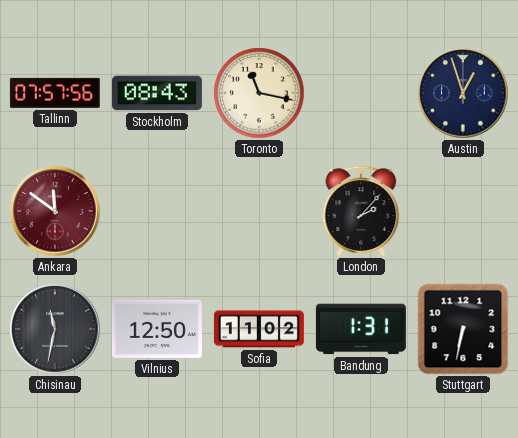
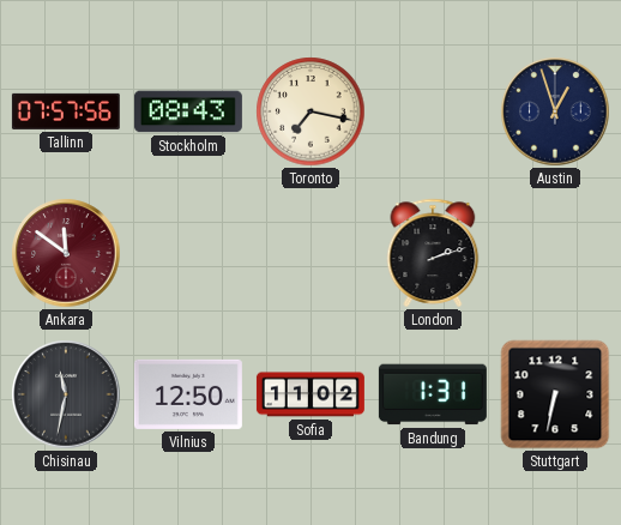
Toronto: 11:17 -> 7:17 (310, 111)
London: 2:07 -> 2:12 (433, 253)
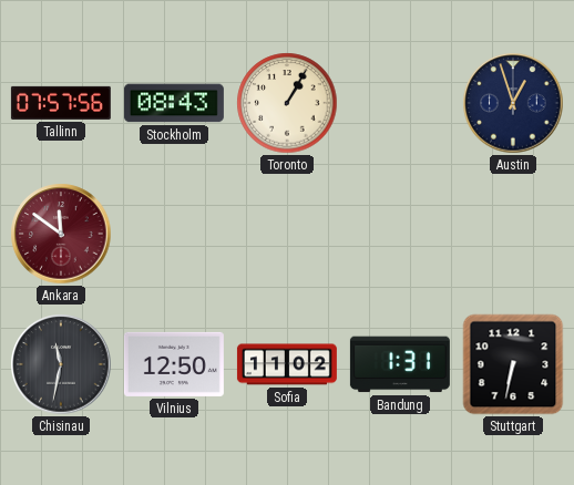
Toronto: 7:17 -> 1:05 (287, 103)
London: 2:12 -> none (433, 253)
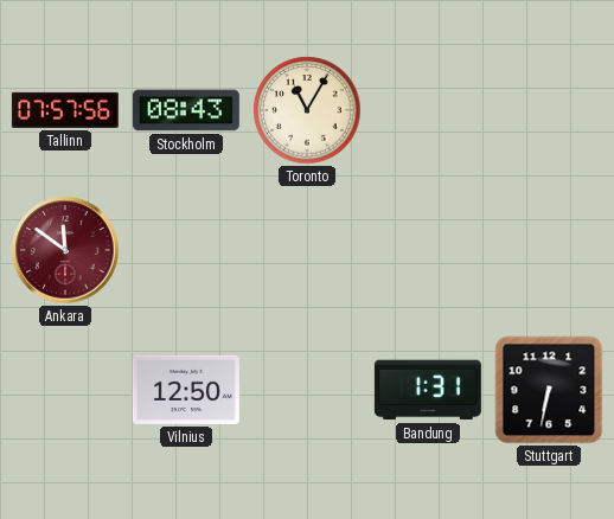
Toronto: 1:05 -> 11:05 (307, 110)
Austin: 12:57 -> none (513, 103)
Chisinau: 11:32 -> none (61, 364)
Sofia: 11:02 -> none (287, 364)
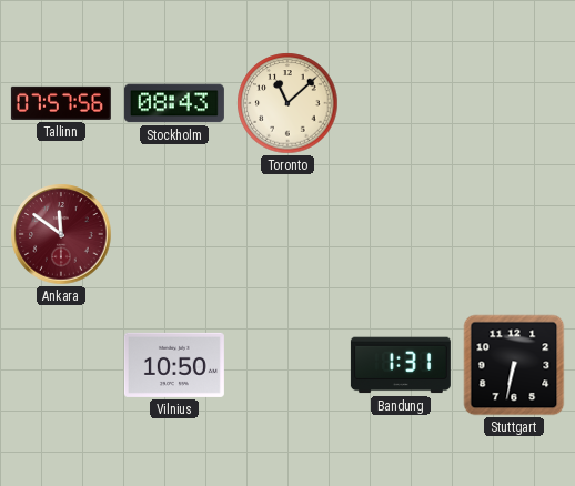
Toronto: 11:05 -> 11:08 (287, 103)
Vilnius: 12:50 -> 10:50 (174, 365)
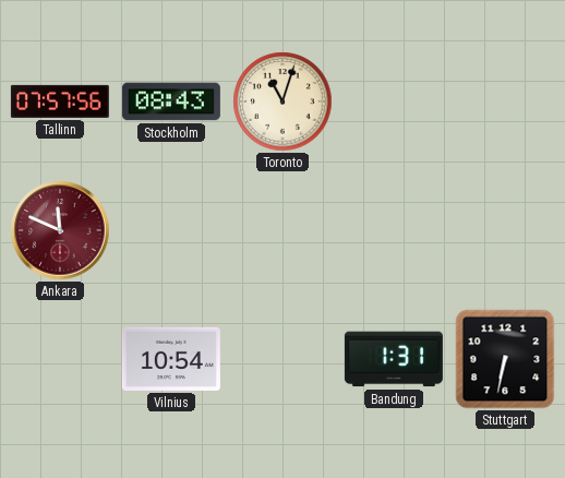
Toronto: 11:08 -> 11:03 (282, 101)
Ankara: 11:51 -> 11:49 (60, 230)
Vilnius: 10:50 -> 10:54 (171, 359)
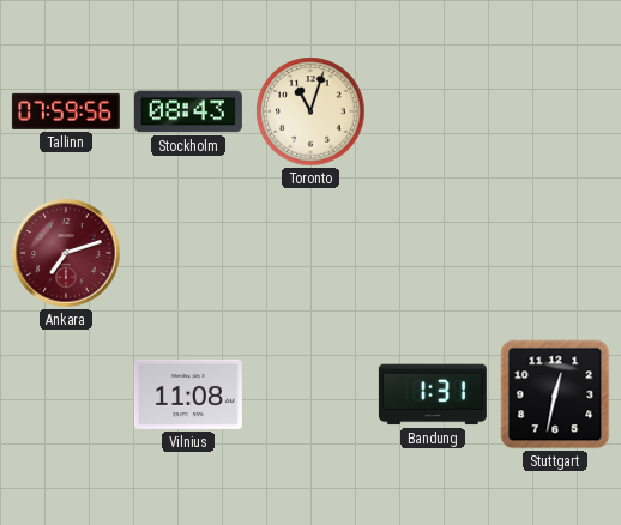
Tallinn: 07:57 -> 07:59 (66, 111)
Ankara: 11:49 -> 7:12 (66, 253)
Vilnius: 10:54 -> 11:08 (188, 394)
Stuttgart: 6:32 -> 12:32 (555, 394)
